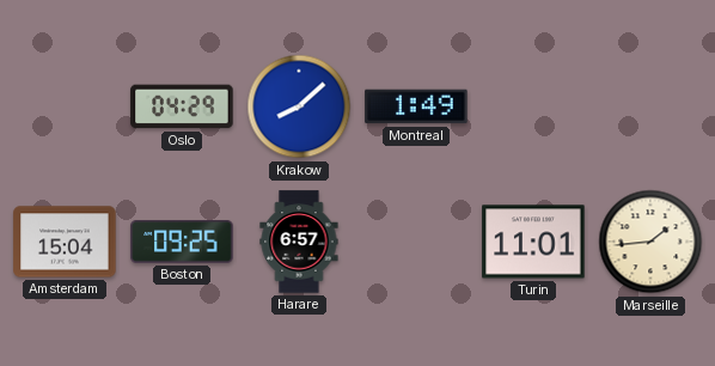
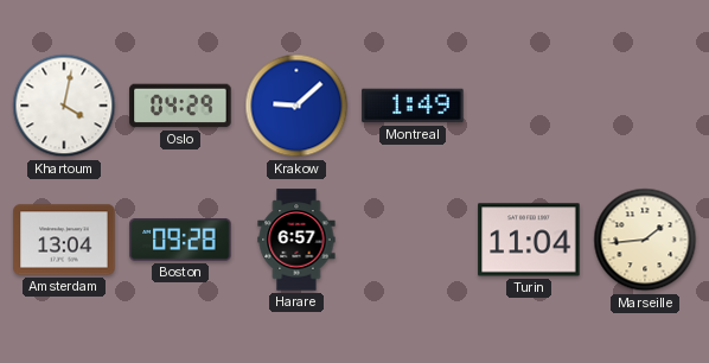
Khartoum: none -> 4:02 (64, 106)
Krakow: 8:08 -> 9:08 (296, 106)
Amsterdam: 15:04 -> 13:04 (64, 240)
Boston: 09:25 -> 09:28 (180, 240)
Turin: 11:01 -> 11:04 (529, 240)
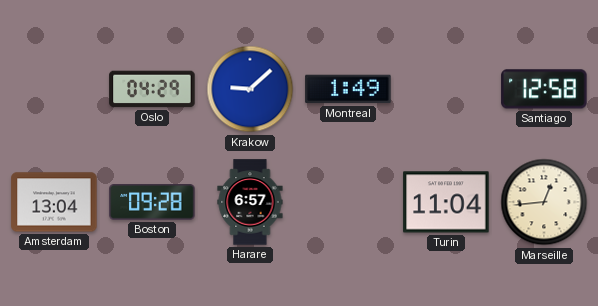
Khartoum: 4:02 -> none (64, 106)
Santiago: none -> 12:58 (544, 89)
Marseille: 1:44 -> 12:44 (544, 202)
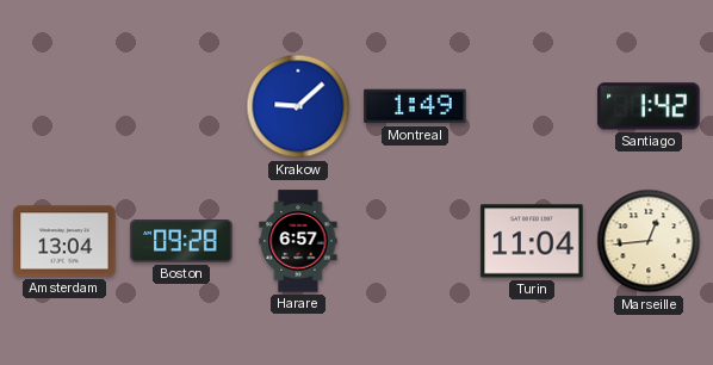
Oslo: 04:29 -> none (152, 89)
Santiago: 12:58 -> 1:42 (649, 106)
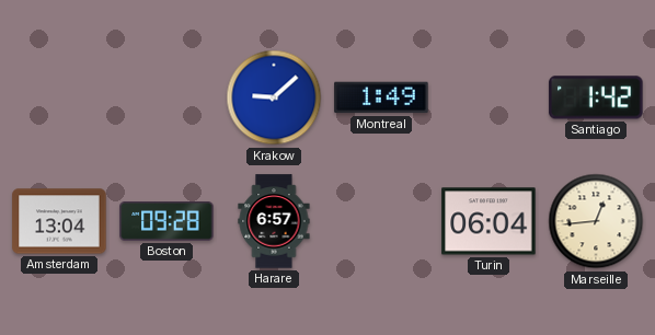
Turin: 11:04 -> 06:04 (489, 221)
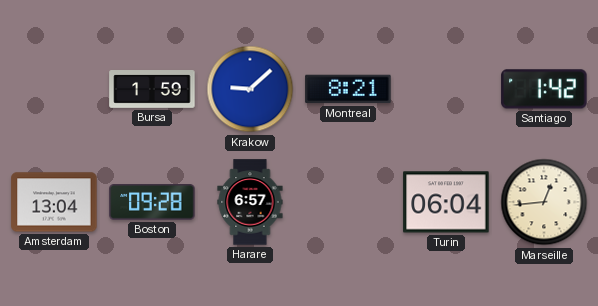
Bursa: none -> 1:59 (152, 90)
Montreal: 1:49 -> 8:21 (348, 89)
